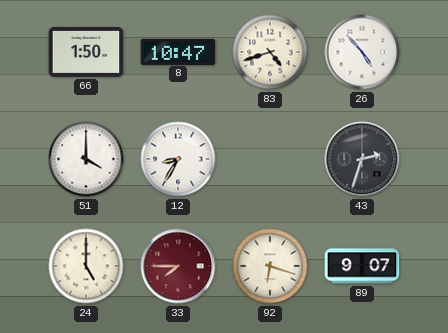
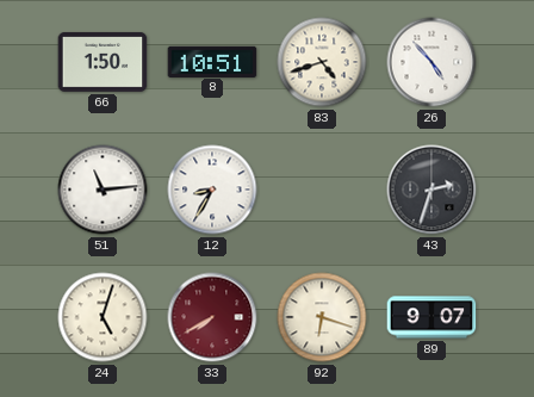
8: 10:47 -> 10:51 (212, 61)
51: 4:00 -> 11:14 (103, 190)
24: 5:00 -> 5:03 (103, 317)
33: 7:45 -> 7:40 (212, 317)
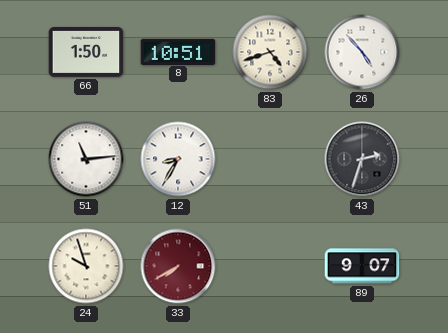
24: 5:03 -> 9:57 (86, 266)
92: 6:18 -> none (322, 317)
